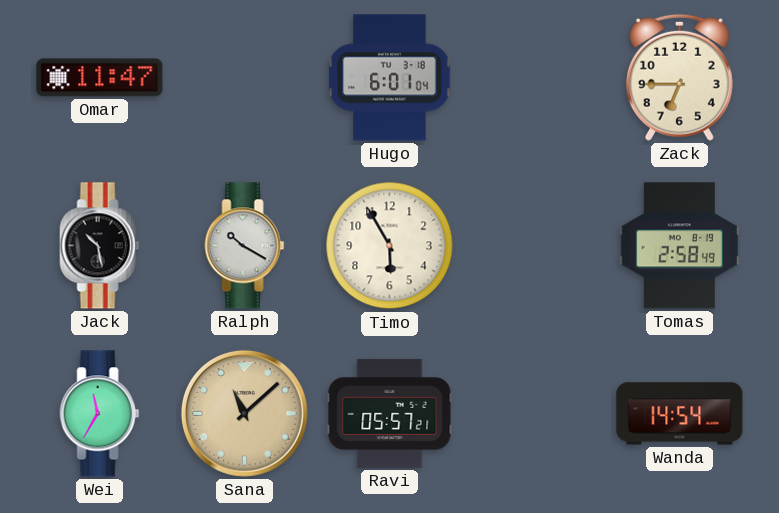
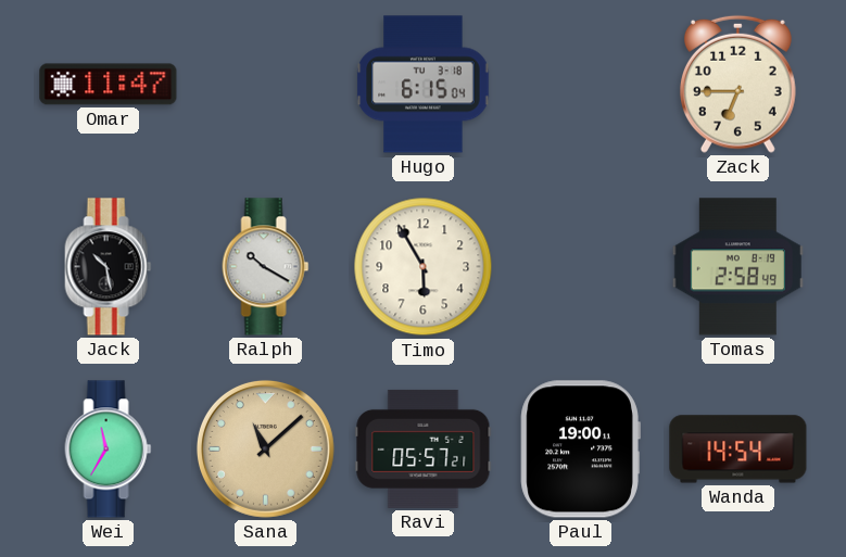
Hugo: 6:01 -> 6:15 (424, 85)
Paul: none -> 19:00 (580, 450)
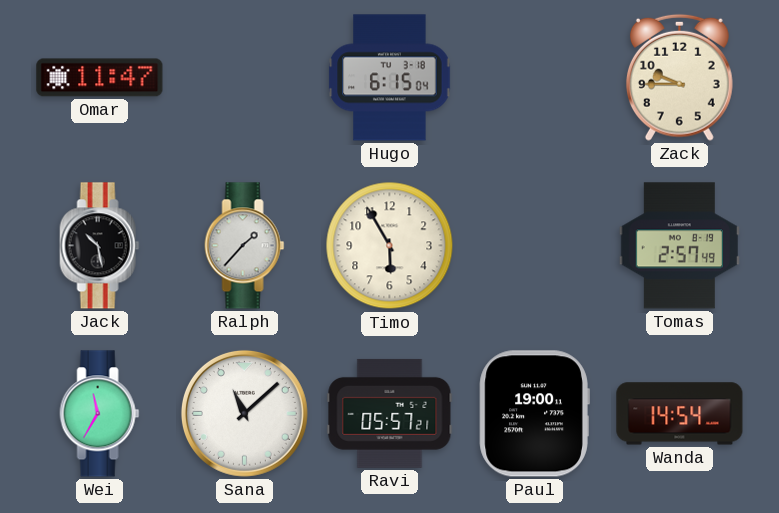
Zack: 6:45 -> 9:45 (679, 77)
Ralph: 10:20 -> 1:37 (245, 246)
Tomas: 2:58 -> 2:57 (679, 246)
Sana dial: champagne -> white (244, 413)
